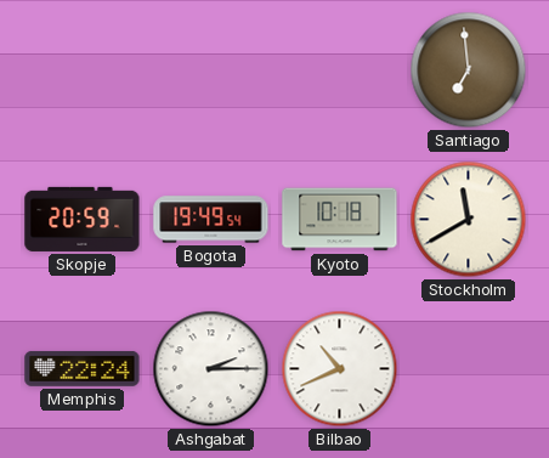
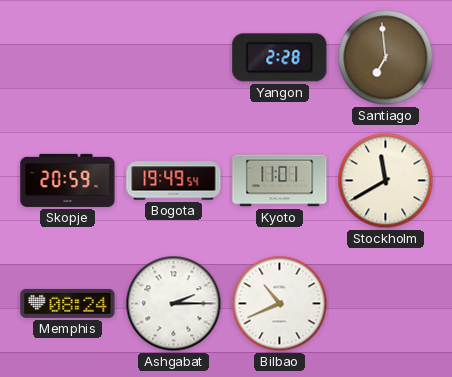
Yangon: none -> 2:28 (280, 58)
Kyoto: 10:18 -> 11:01 (280, 181)
Memphis: 22:24 -> 08:24 (68, 303)
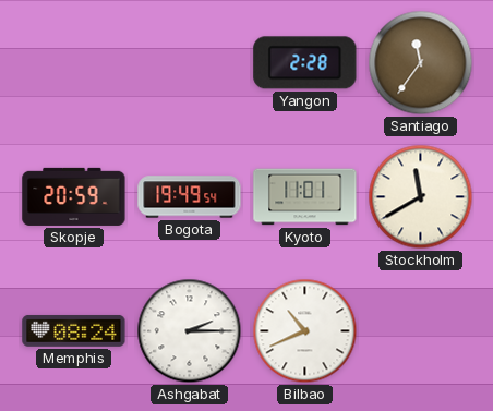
Santiago: 6:59 -> 11:36 (421, 63)
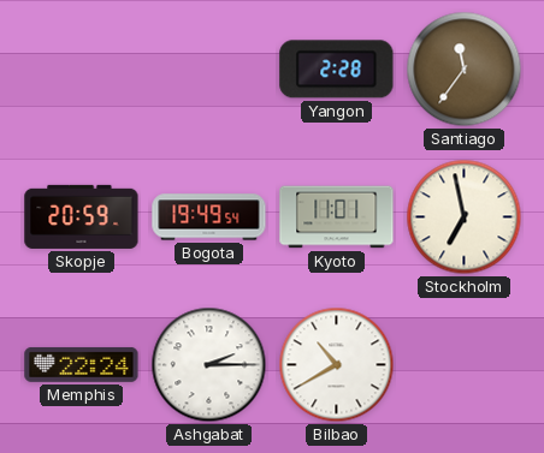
Stockholm: 11:40 -> 6:58 (465, 217)
Memphis: 08:24 -> 22:24 (82, 364)
Bilbao: 10:41 -> 10:40 (337, 365)
